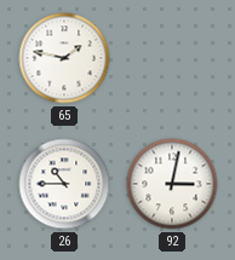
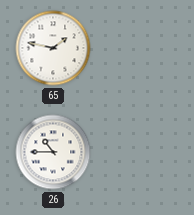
92: 3:02 -> none (172, 184)
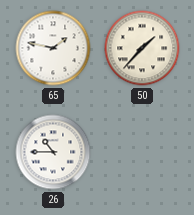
50: none -> 1:37 (142, 48)
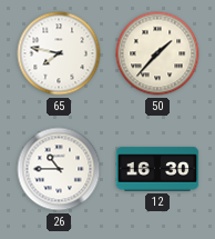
65: 1:47 -> 7:47 (59, 53)
12: none -> 16:30 (157, 169)
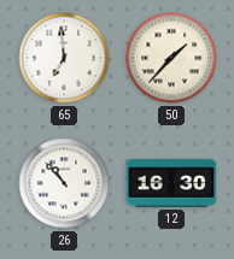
65: 7:47 -> 6:59 (64, 58)
26: 10:45 -> 10:53 (64, 183)
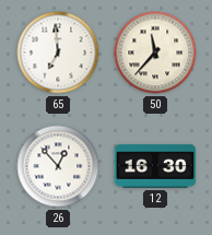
50: 1:37 -> 11:37 (155, 52)
26: 10:53 -> 12:53 (58, 166)
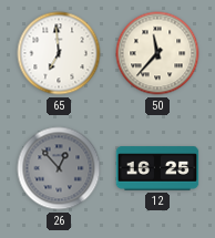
26 dial: white -> grey (59, 168)
12: 16:30 -> 16:25 (157, 168)
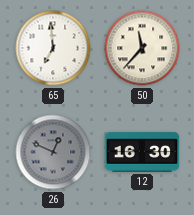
26: 12:53 -> 12:49 (53, 152)
12: 16:25 -> 16:30 (142, 152)
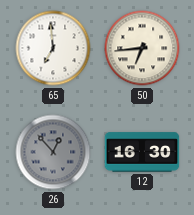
50: 11:37 -> 6:44 (142, 48)
26: 12:49 -> 12:53 (53, 152)
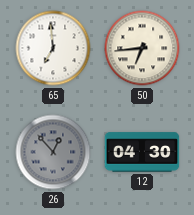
12: 16:30 -> 04:30 (142, 152)
